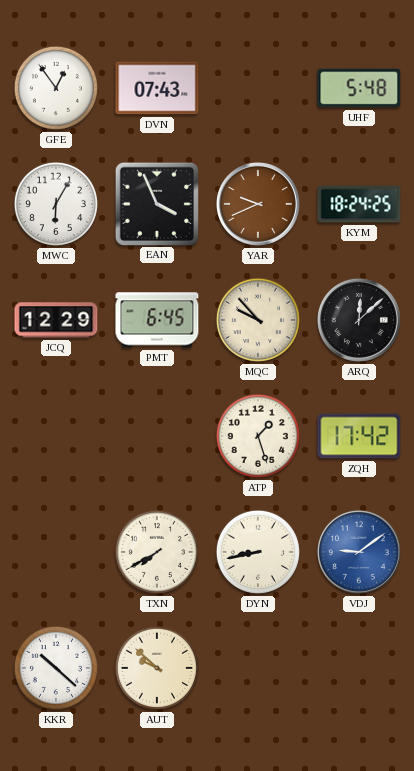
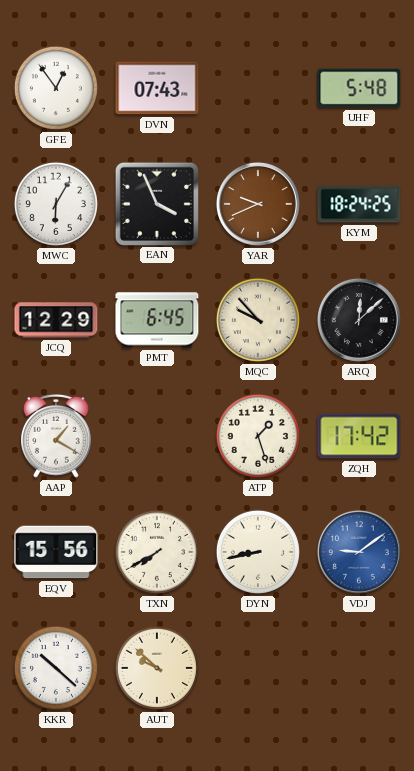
AAP: none -> 1:20 (56, 437)
EQV: none -> 15:56 (56, 552)
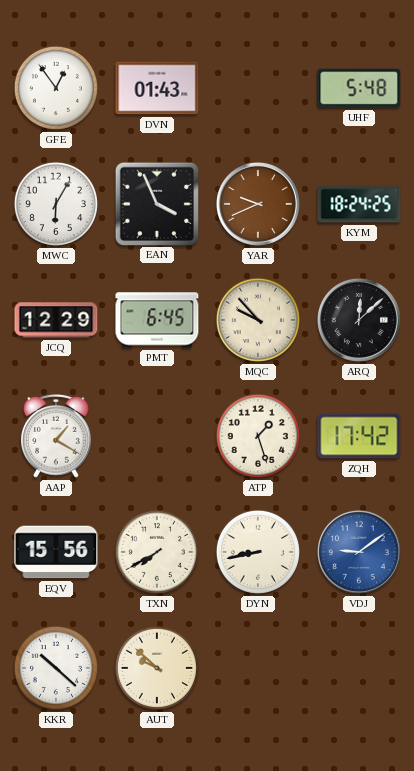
DVN: 07:43 -> 01:43 (157, 88)
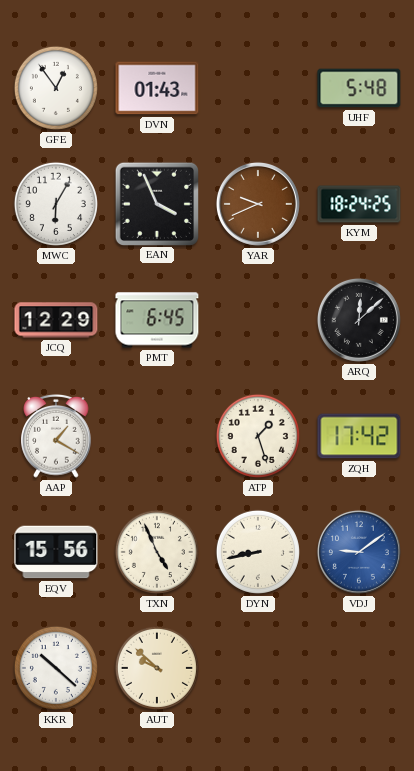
MQC: 9:53 -> none (258, 320)
TXN: 7:40 -> 4:56 (157, 552)
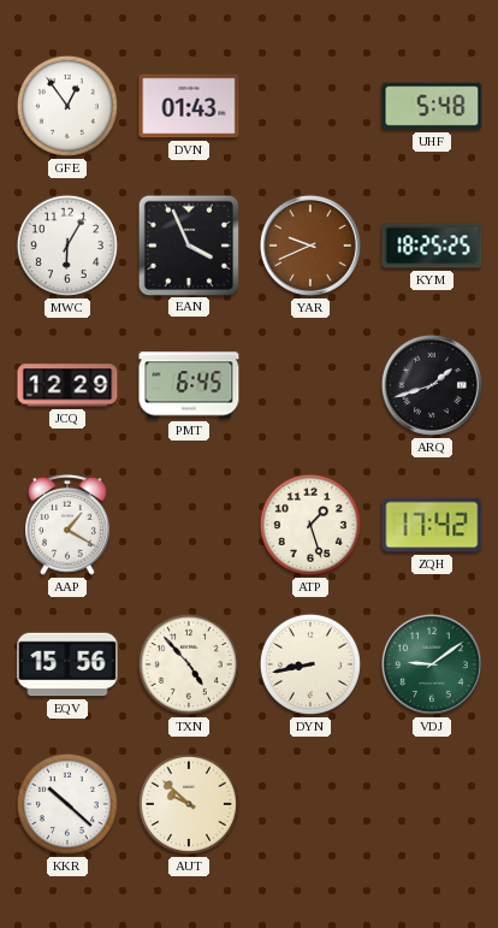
KYM: 18:24 -> 18:25 (432, 246)
ARQ: 12:08 -> 1:42 (432, 385)
TXN: 4:56 -> 4:53 (189, 664)
VDJ dial: blue -> green (432, 664)
